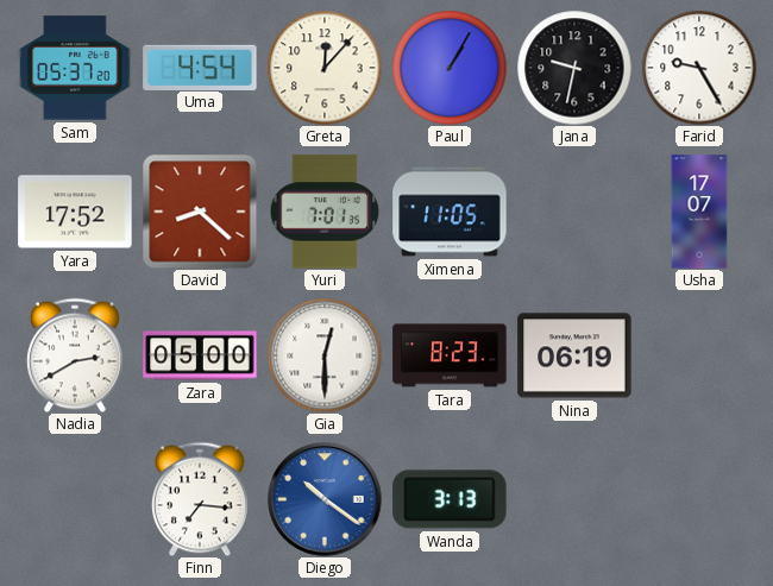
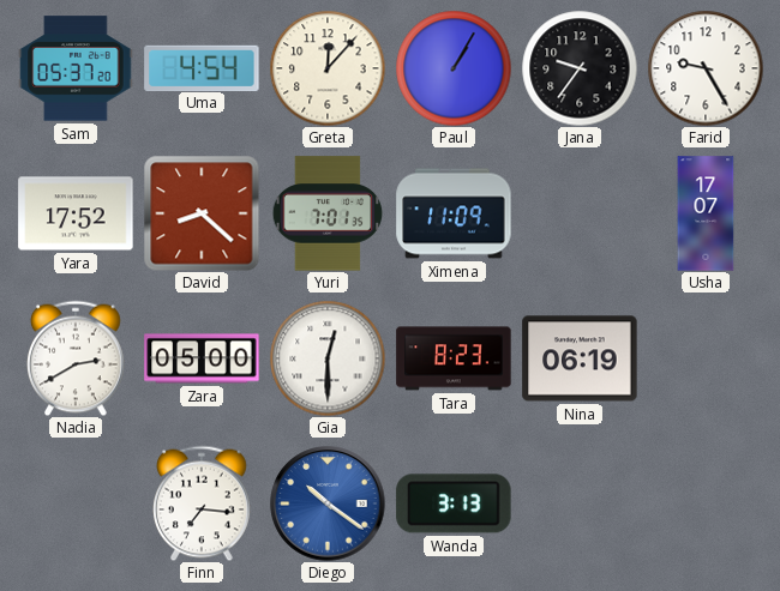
Jana: 9:32 -> 9:36 (580, 68)
Ximena: 11:05 -> 11:09 (454, 213)
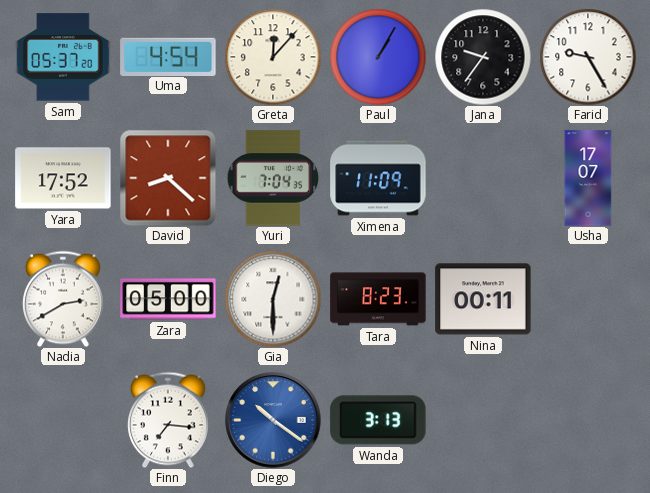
Yuri: 7:01 -> 7:04 (273, 178)
Nina: 06:19 -> 00:11 (483, 299)
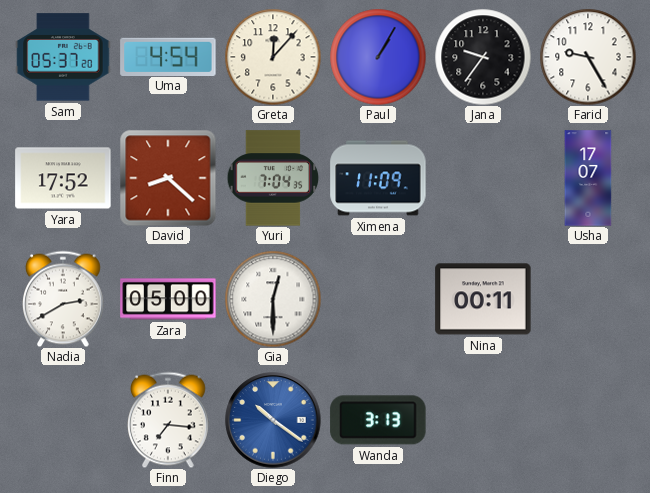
Tara: 8:23 -> none (378, 299)
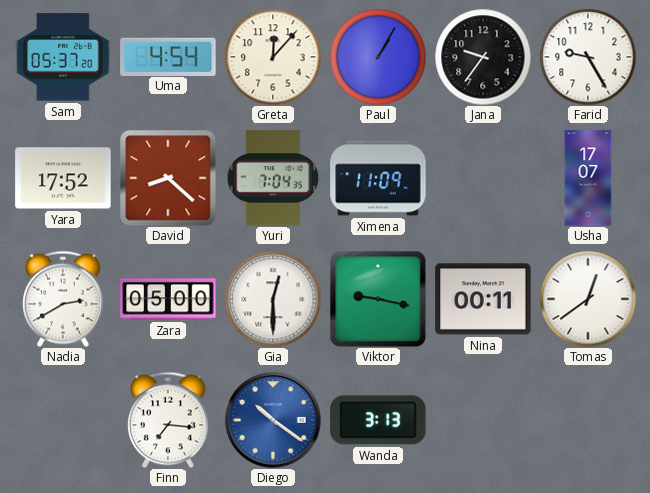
Viktor: none -> 9:17 (378, 299)
Tomas: none -> 12:39 (588, 299)
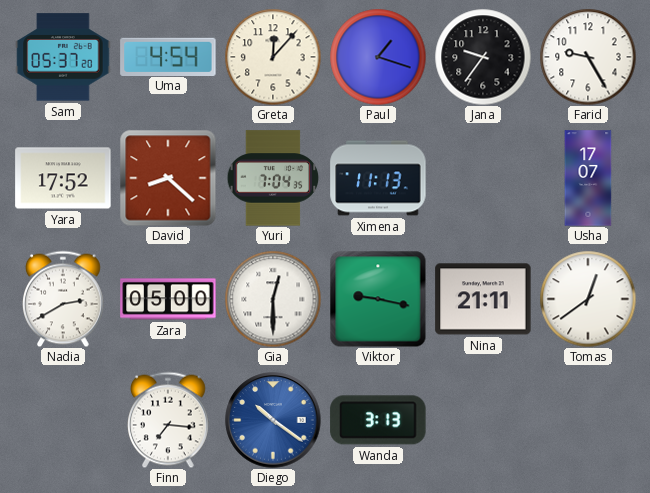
Paul: 1:05 -> 1:18 (378, 57)
Ximena: 11:09 -> 11:13 (378, 178)
Nina: 00:11 -> 21:11 (483, 299)
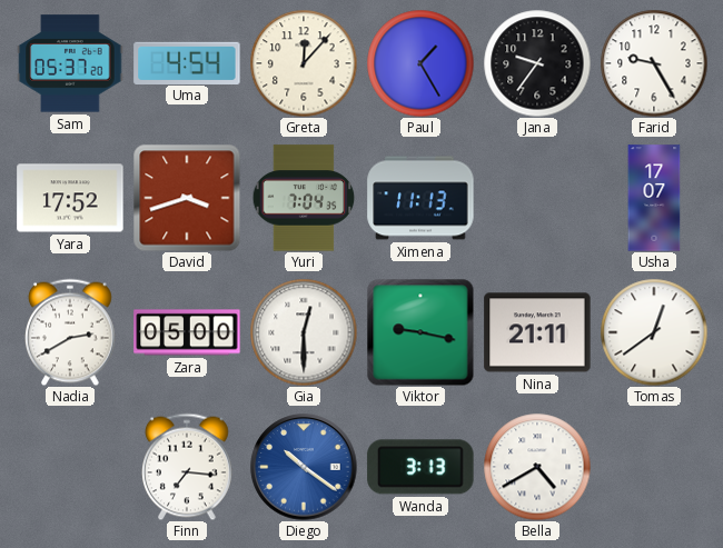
Paul: 1:18 -> 1:25 (420, 63)
David: 8:22 -> 3:42 (187, 198)
Bella: none -> 4:40 (537, 467)
